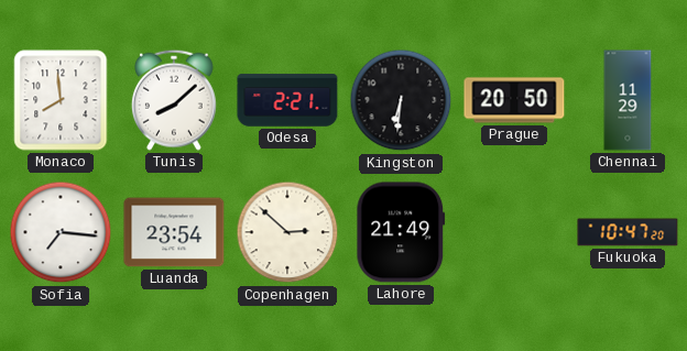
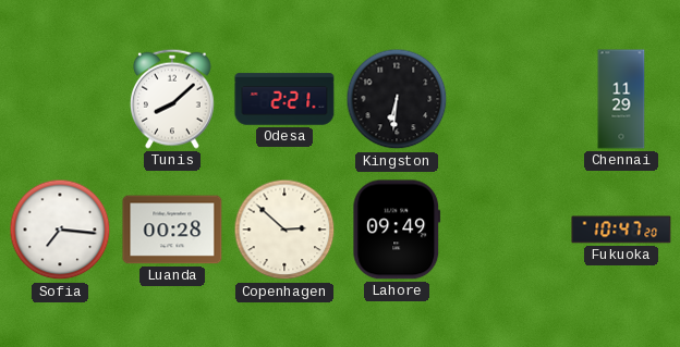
Monaco: 7:59 -> none (61, 100)
Prague: 20:50 -> none (514, 100)
Luanda: 23:54 -> 00:28 (172, 230)
Lahore: 21:49 -> 09:49 (397, 230)
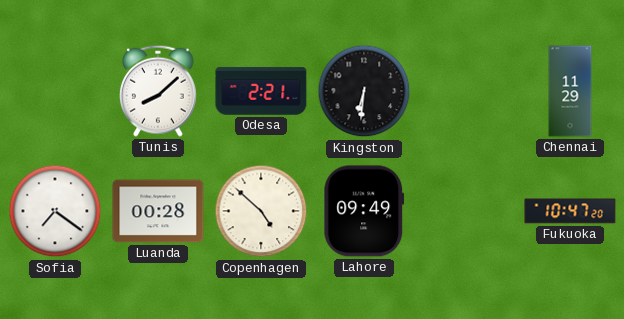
Sofia: 7:16 -> 7:21 (55, 211)
Copenhagen: 2:52 -> 4:52 (261, 211)
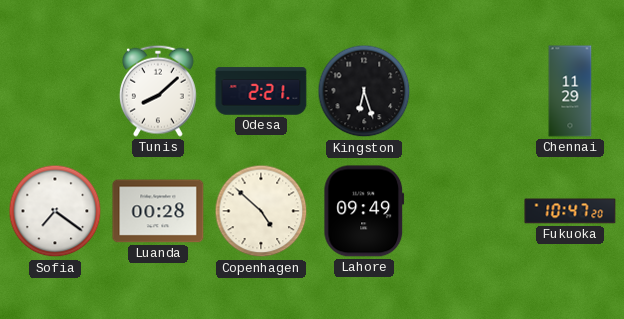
Kingston: 6:31 -> 6:27 (364, 91)
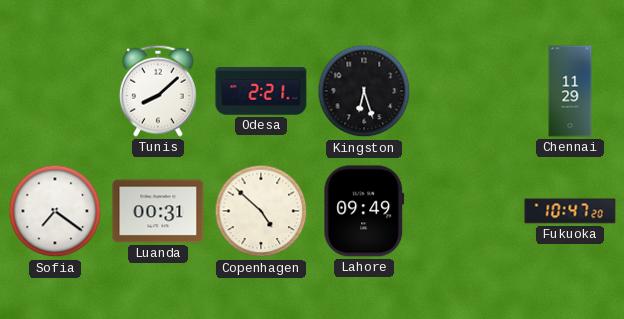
Luanda: 00:28 -> 00:31 (158, 211)
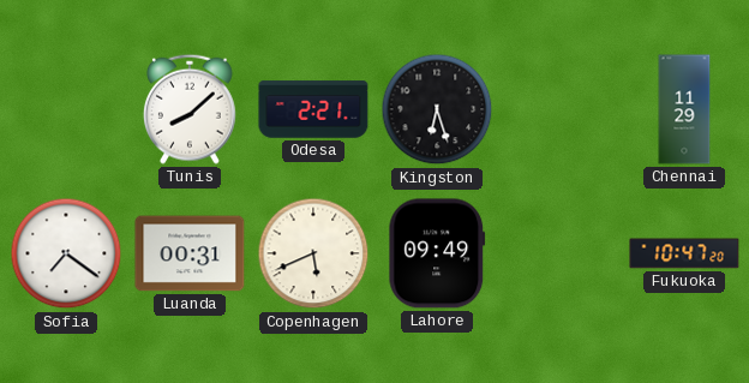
Copenhagen: 4:52 -> 5:41 (313, 253)
